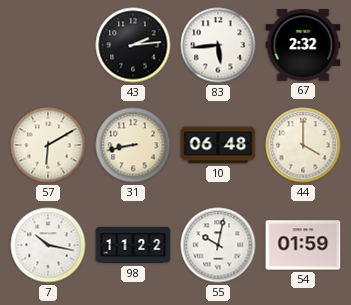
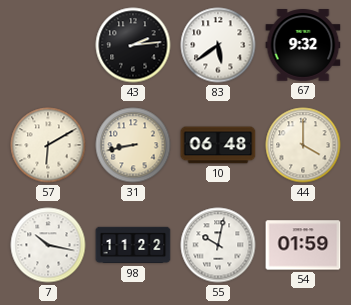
83: 5:44 -> 5:39 (218, 45)
67: 2:32 -> 9:32 (303, 45)
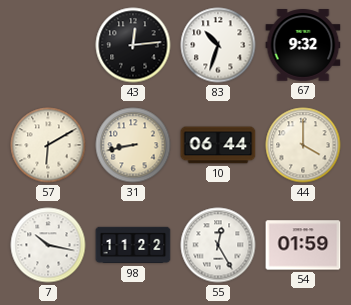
43: 2:14 -> 12:14 (133, 45)
83: 5:39 -> 10:33 (218, 45)
10: 06:48 -> 06:44 (218, 145)
55: 10:02 -> 12:25 (218, 245)
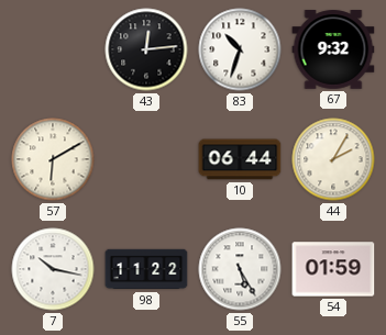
31: 8:43 -> none (133, 145)
44: 4:00 -> 2:05 (333, 159)
55: 12:25 -> 5:25 (240, 269)
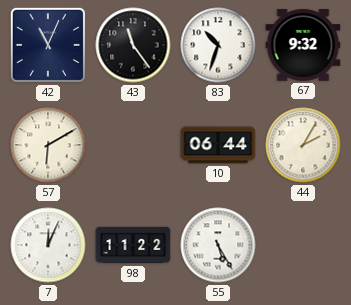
42: none -> 11:04 (48, 45)
43: 12:14 -> 11:24 (133, 45)
7: 10:17 -> 12:04 (48, 245)
54: 01:59 -> none (333, 269)
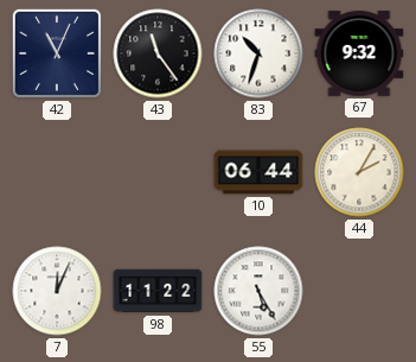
57: 6:10 -> none (48, 145)
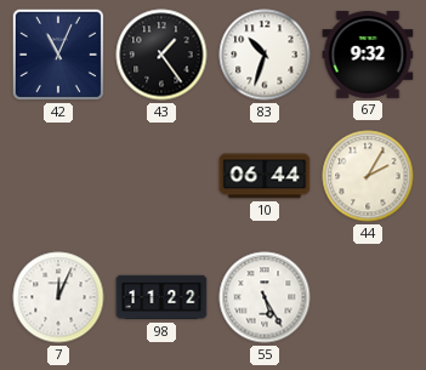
43: 11:24 -> 1:24 (161, 55)
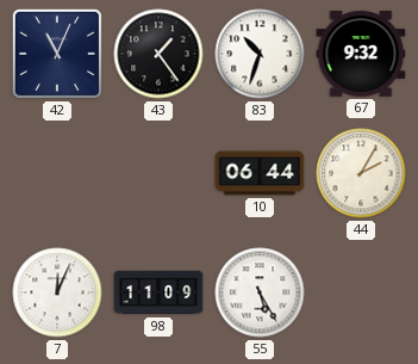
98: 11:22 -> 11:09 (158, 292)
